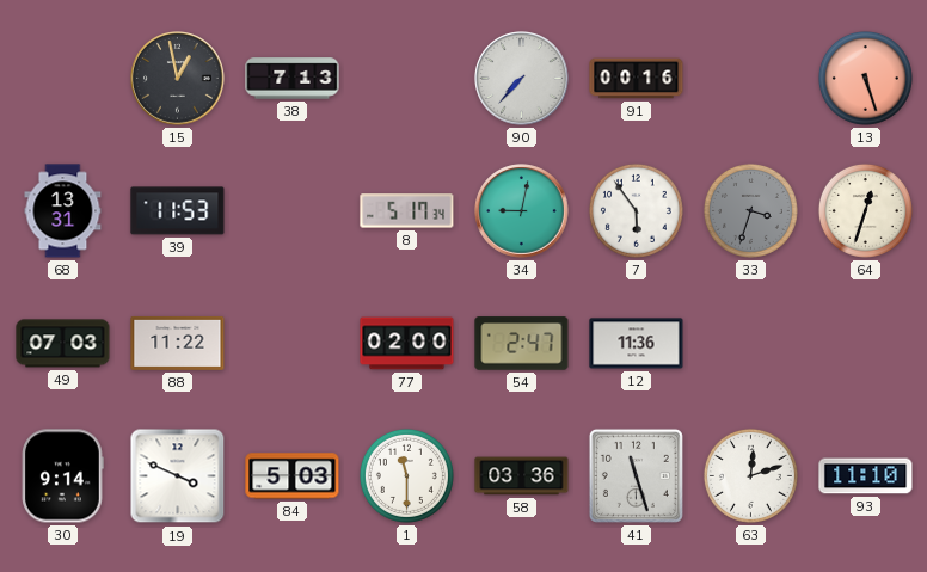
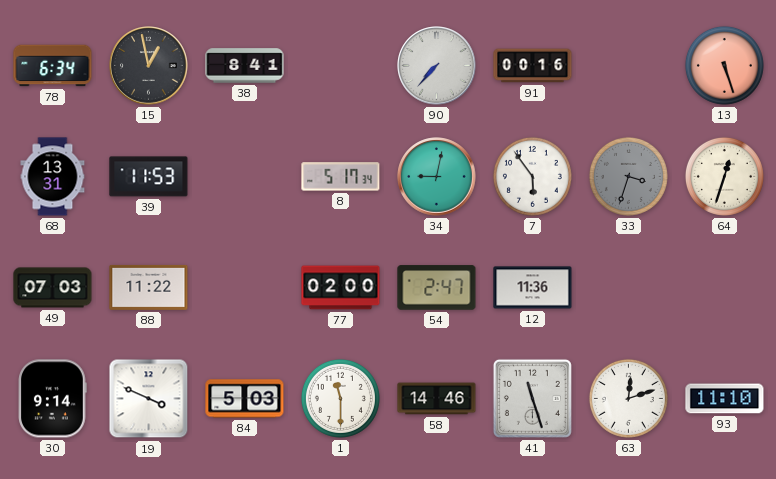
78: none -> 6:34 (53, 66)
38: 7:13 -> 8:41 (245, 66)
58: 03:36 -> 14:46 (437, 399)
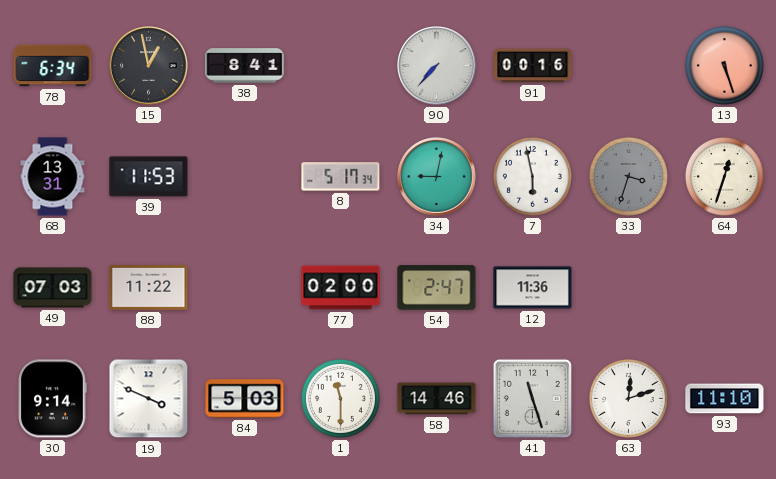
7: 5:54 -> 5:58 (532, 176)
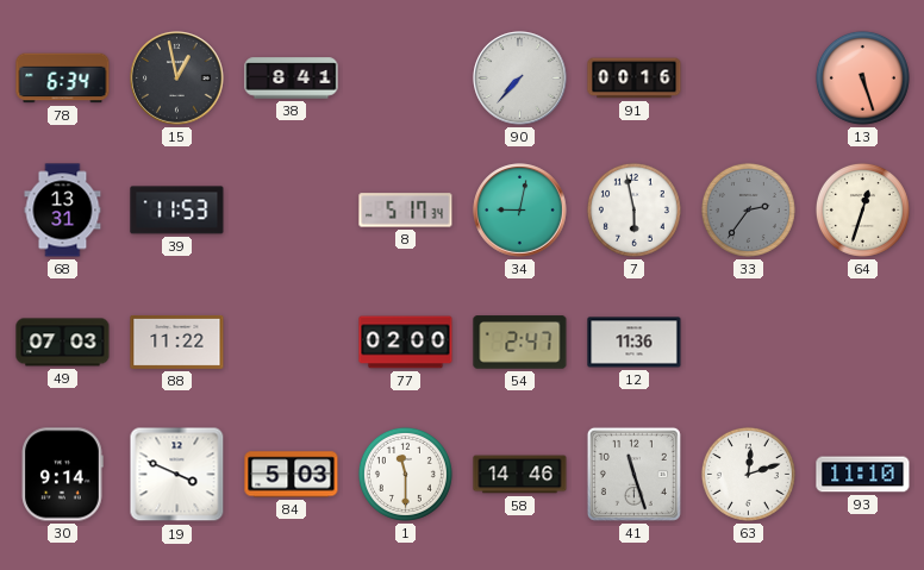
33: 3:33 -> 2:36 (748, 209)
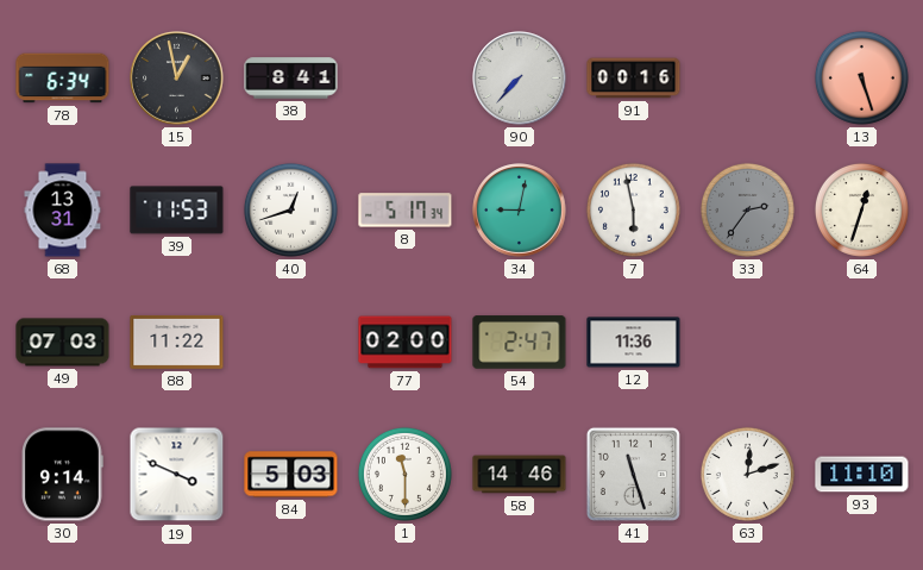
40: none -> 12:42 (290, 209)
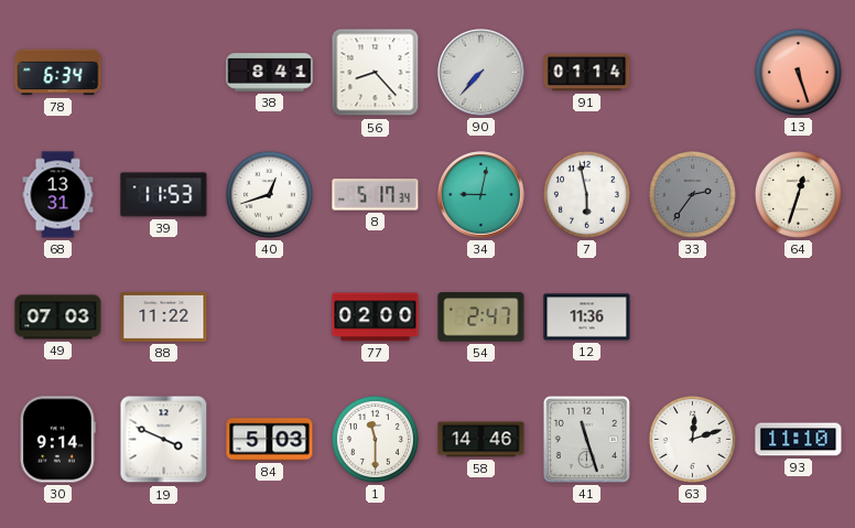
15: 12:58 -> none (177, 79)
56: none -> 8:23 (376, 73)
91: 00:16 -> 01:14 (587, 73)
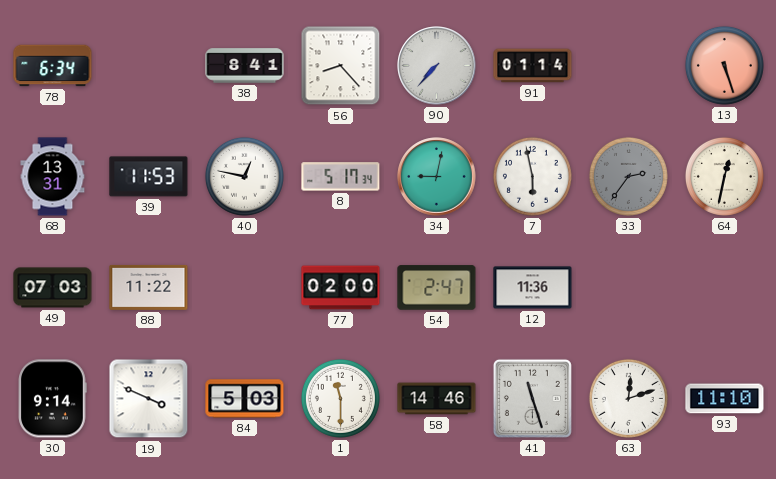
40: 12:42 -> 12:47 (244, 176)
64: 12:33 -> 12:32 (724, 176)
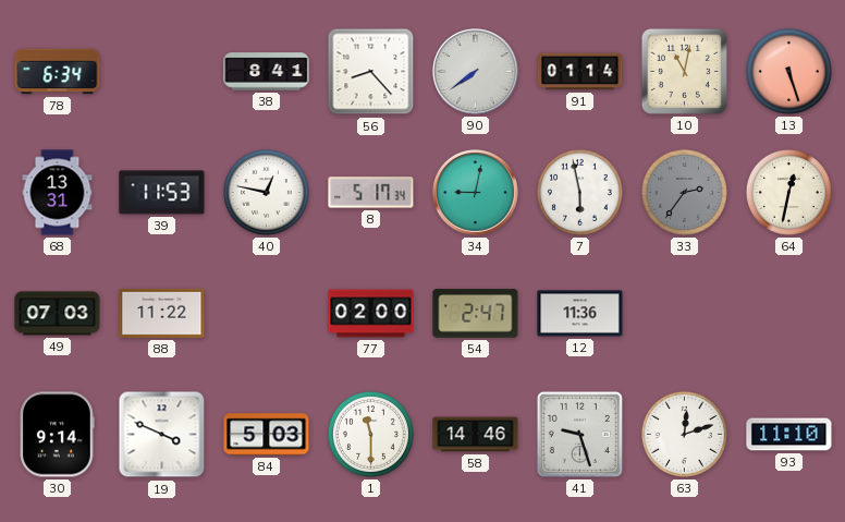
90: 7:37 -> 7:39 (476, 72)
10: none -> 11:02 (684, 71)
41: 11:27 -> 9:27 (579, 434)
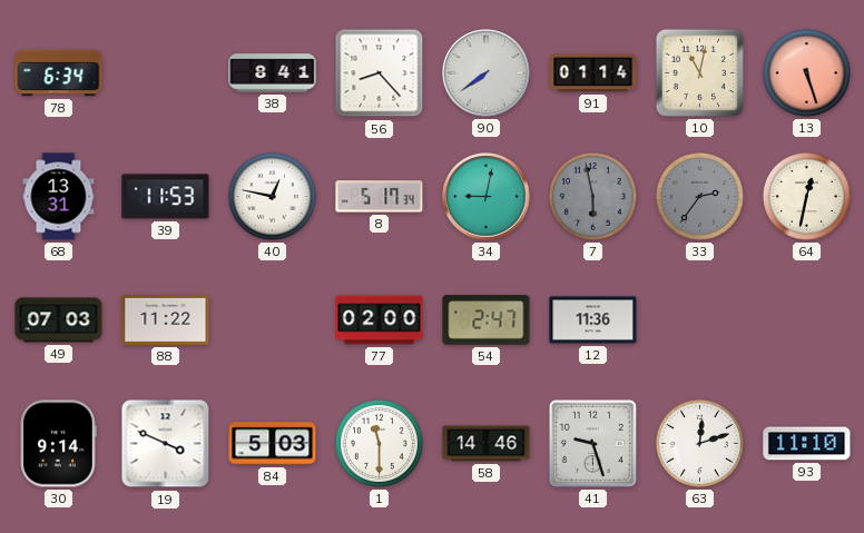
7 dial: white -> grey (592, 196)
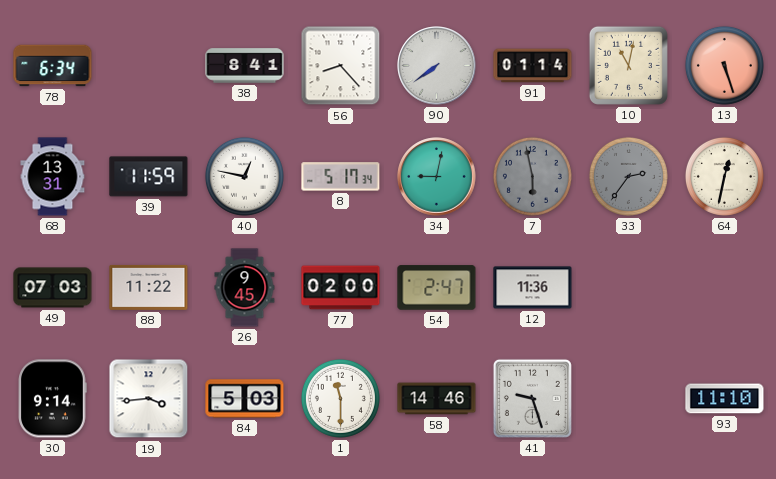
39: 11:53 -> 11:59 (149, 177)
26: none -> 9:45 (245, 288)
19: 3:49 -> 3:44 (149, 399)
63: 12:12 -> none (699, 443)
